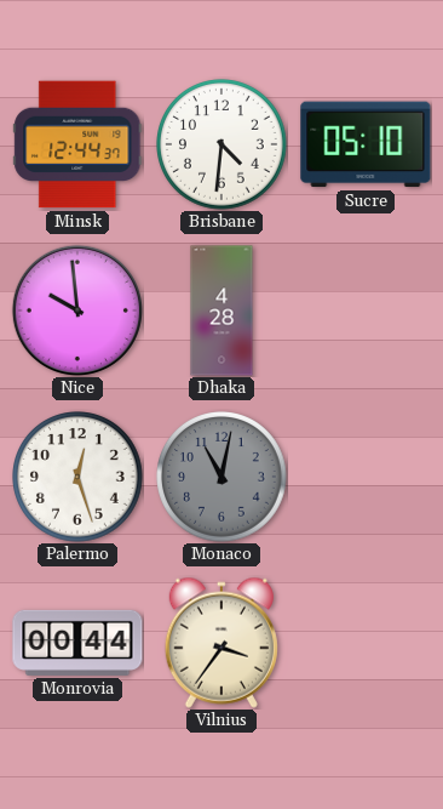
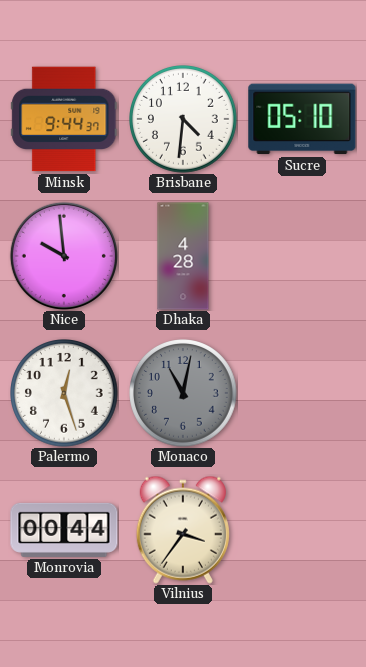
Minsk: 12:44 -> 9:44 (64, 119)
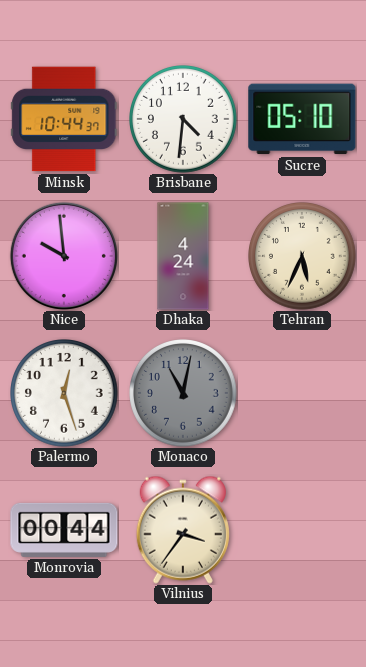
Minsk: 9:44 -> 10:44 (64, 119)
Dhaka: 4:28 -> 4:24 (183, 256)
Tehran: none -> 5:34 (303, 257)
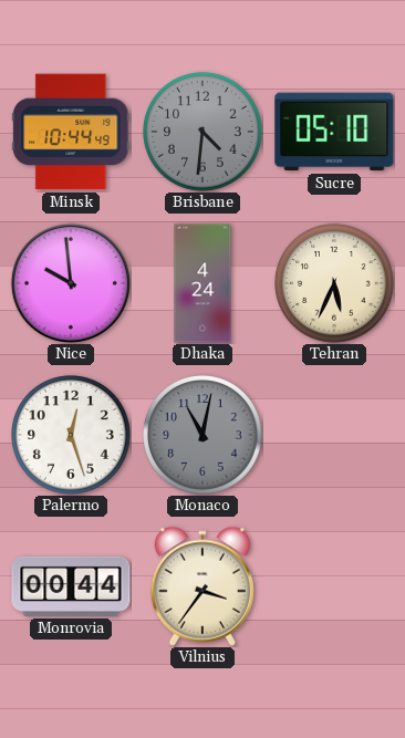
Minsk: 10:44:37 -> 10:44:49 (71, 132)
Brisbane dial: white -> grey (204, 133)
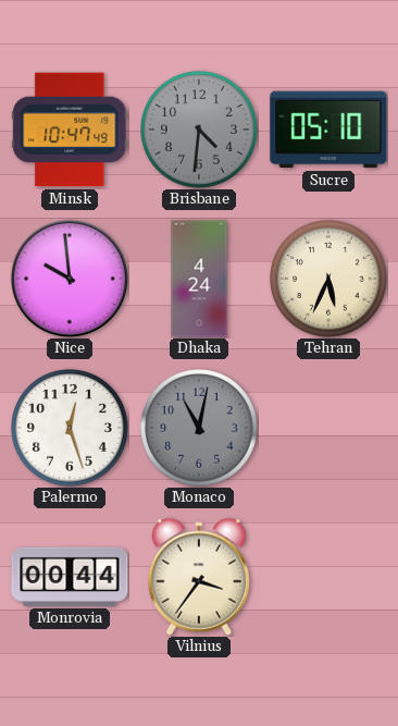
Minsk: 10:44 -> 10:47 (70, 130)
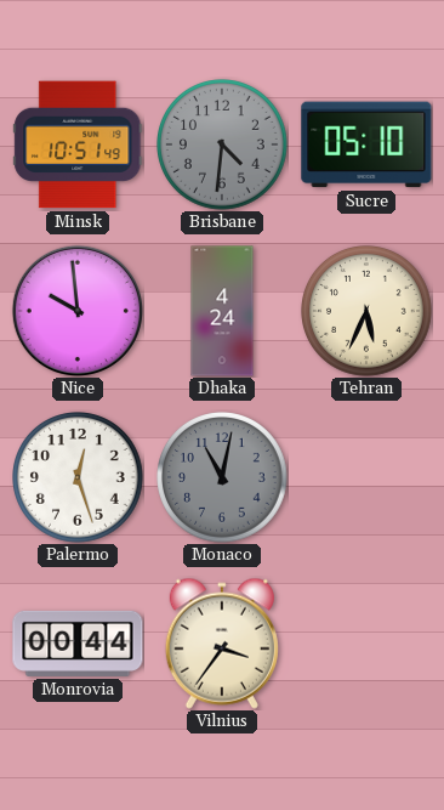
Minsk: 10:47 -> 10:51 (78, 145)
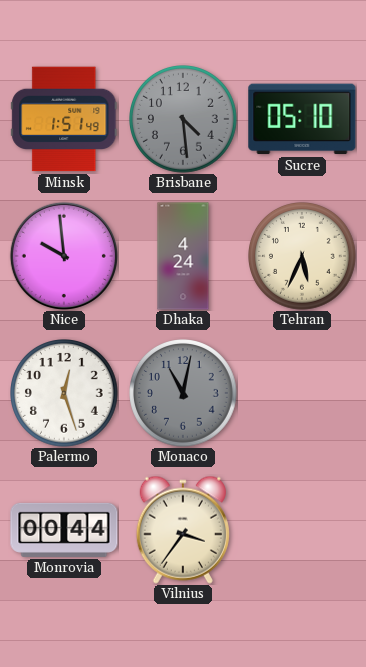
Minsk: 10:51 -> 1:51 (64, 119)
Brisbane: 4:31 -> 4:29 (184, 120)
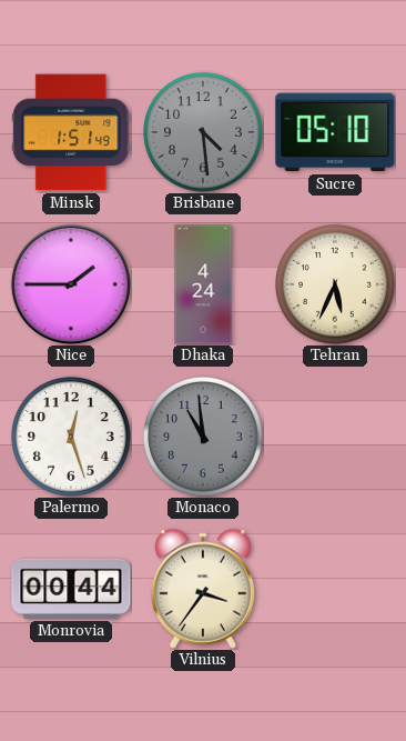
Nice: 9:59 -> 1:45 (71, 284)
Monaco: 11:02 -> 10:59 (204, 438)
